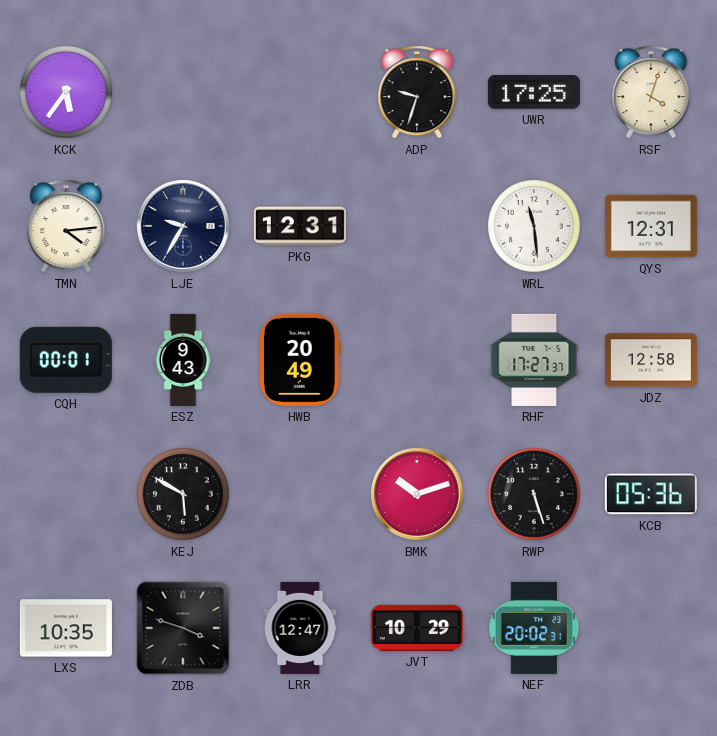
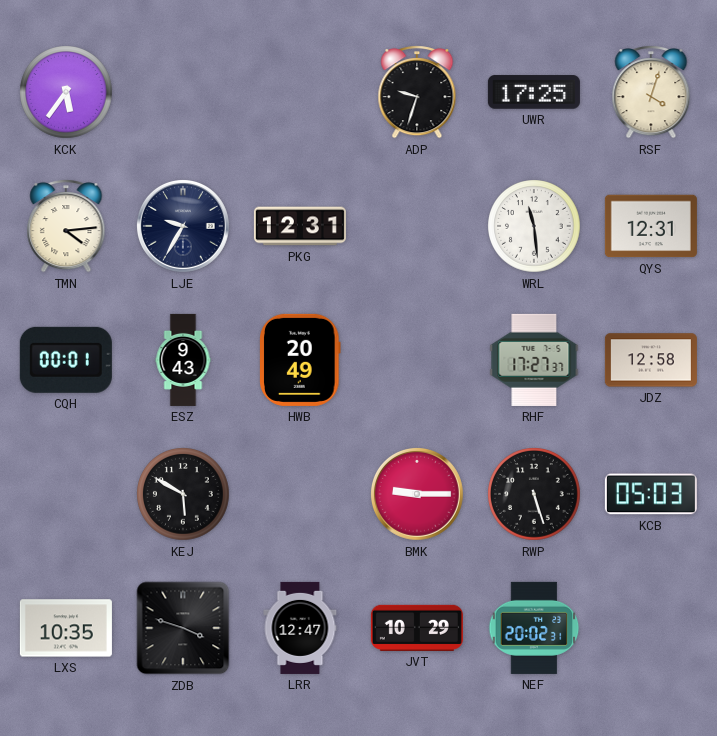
BMK: 10:12 -> 9:15 (417, 494)
KCB: 05:36 -> 05:03 (651, 494)
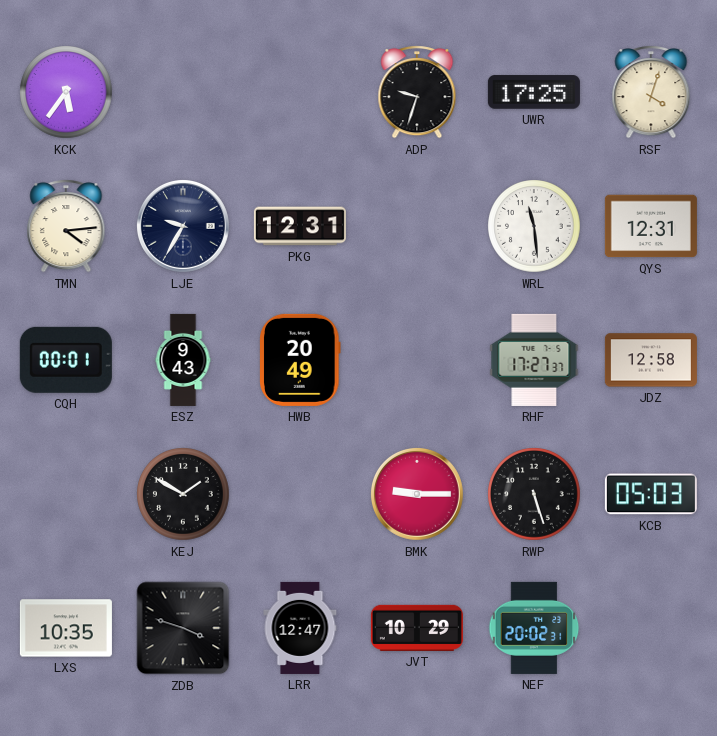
KEJ: 5:50 -> 1:50 (183, 494)
